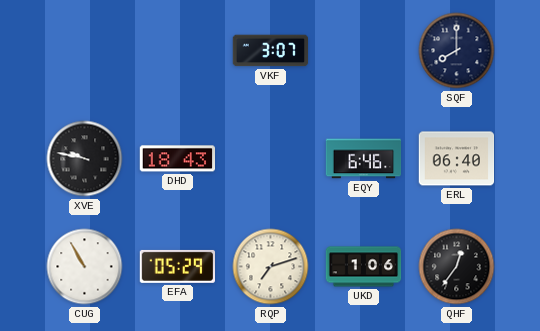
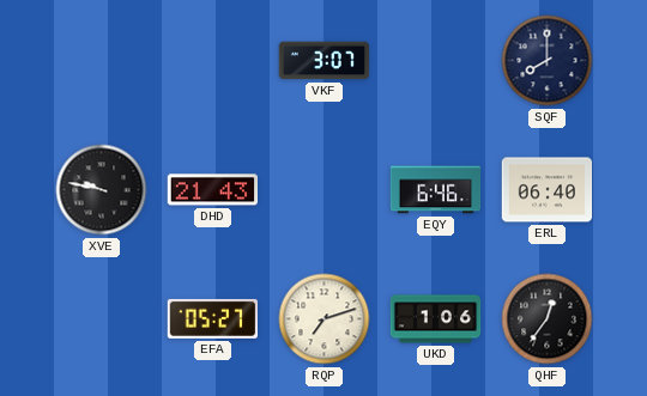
DHD: 18:43 -> 21:43 (212, 190)
CUG: 10:55 -> none (85, 267)
EFA: 05:29 -> 05:27 (212, 318)
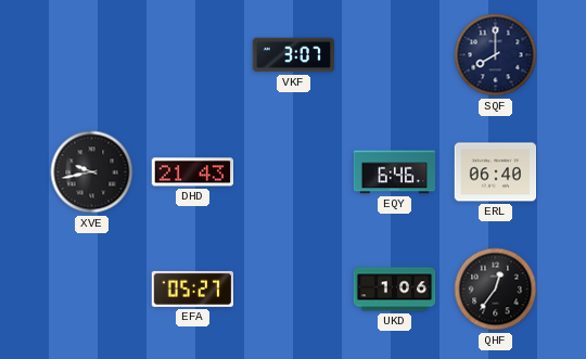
XVE: 9:47 -> 9:43 (92, 172)
RQP: 7:12 -> none (325, 319)
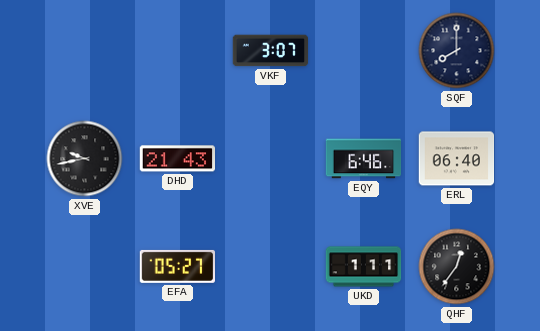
UKD: 1:06 -> 1:11 (364, 267)
